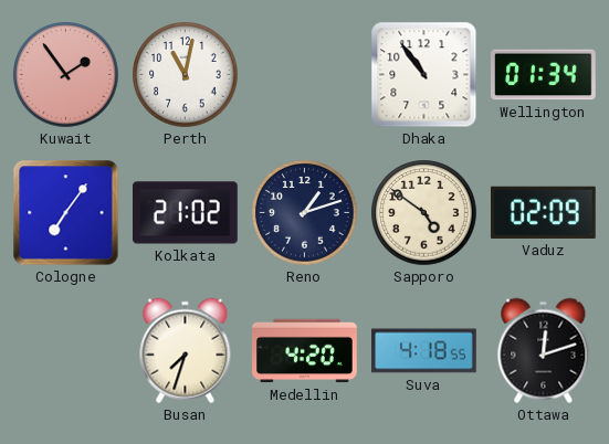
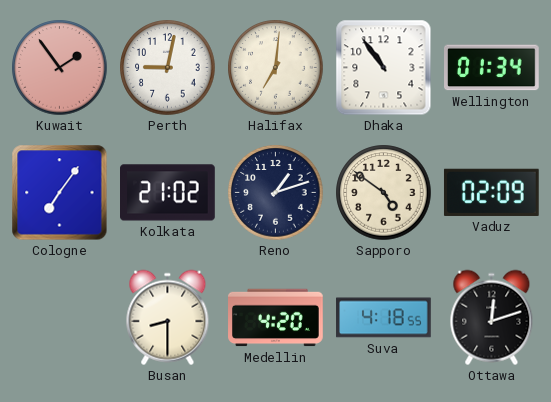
Perth: 11:02 -> 9:02 (168, 68)
Halifax: none -> 7:01 (276, 68)
Busan: 7:33 -> 8:30 (168, 318)
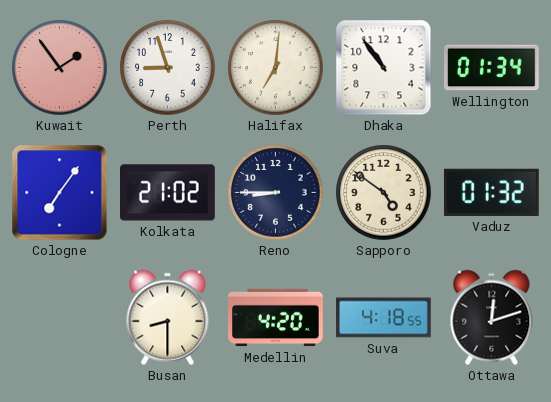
Perth: 9:02 -> 8:57 (168, 68)
Reno: 1:12 -> 8:45 (276, 193)
Vaduz: 02:09 -> 01:32 (491, 192)
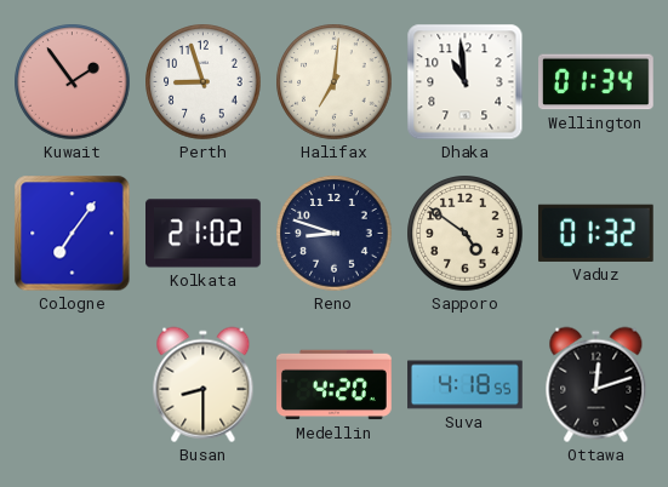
Dhaka: 10:54 -> 10:59 (466, 82)
Reno: 8:45 -> 8:48 (335, 234)
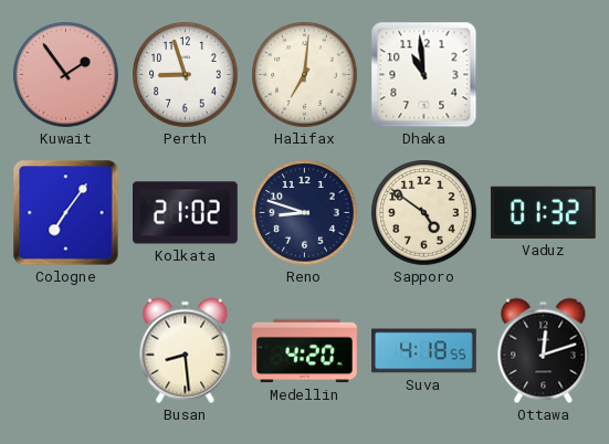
Wellington: 01:34 -> none (596, 82)
Busan: 8:30 -> 8:29 (186, 351)
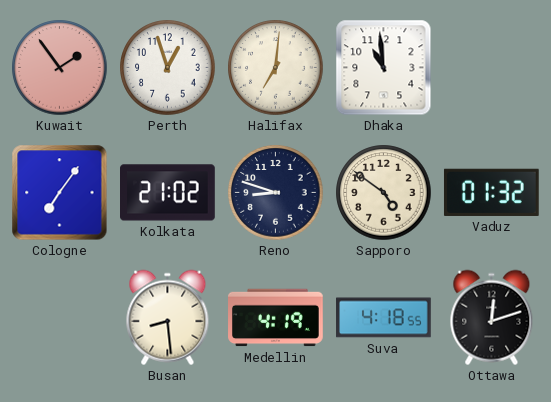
Perth: 8:57 -> 12:57 (168, 68)
Medellin: 4:20 -> 4:19 (276, 318)
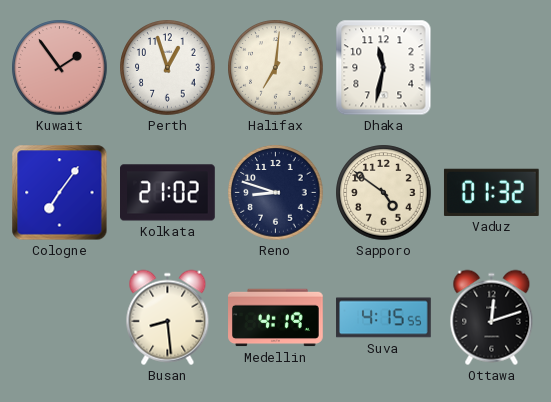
Dhaka: 10:59 -> 11:32 (384, 68)
Suva: 4:18 -> 4:15 (384, 318)
